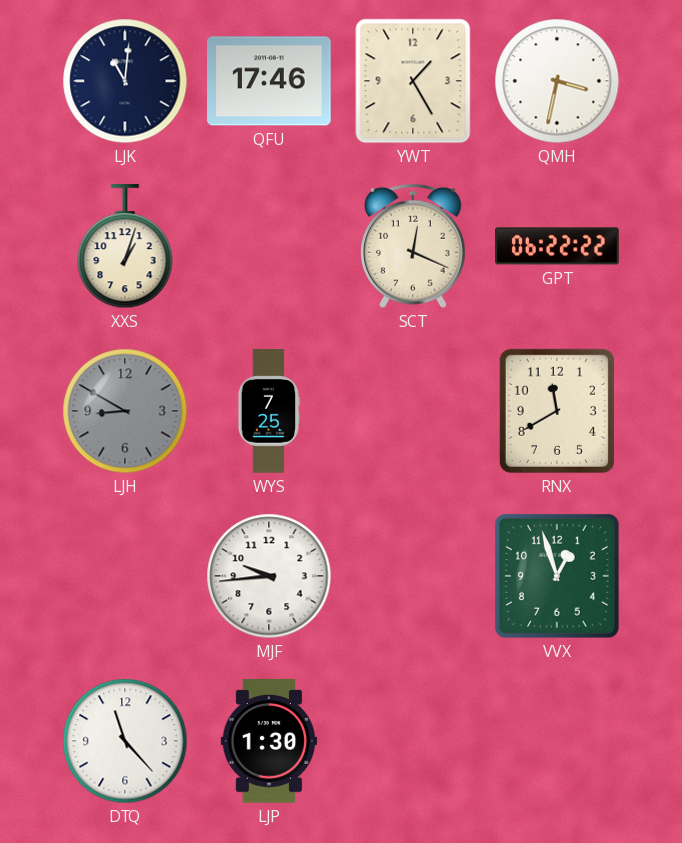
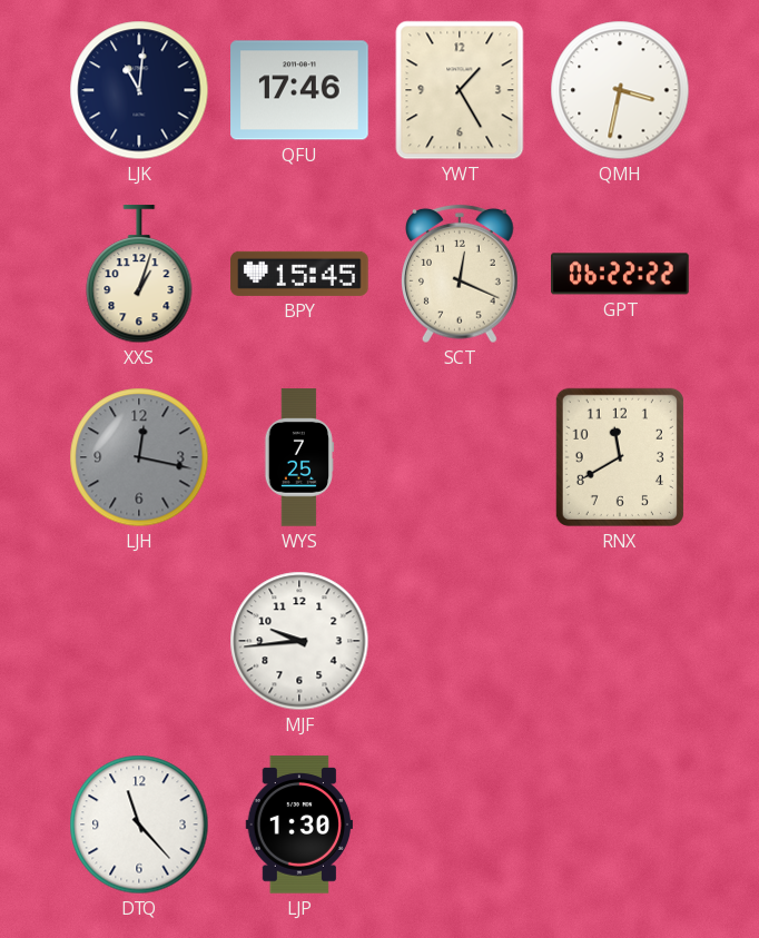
BPY: none -> 15:45 (299, 274)
LJH: 8:50 -> 12:17 (139, 457)
VVX: 12:57 -> none (557, 576)
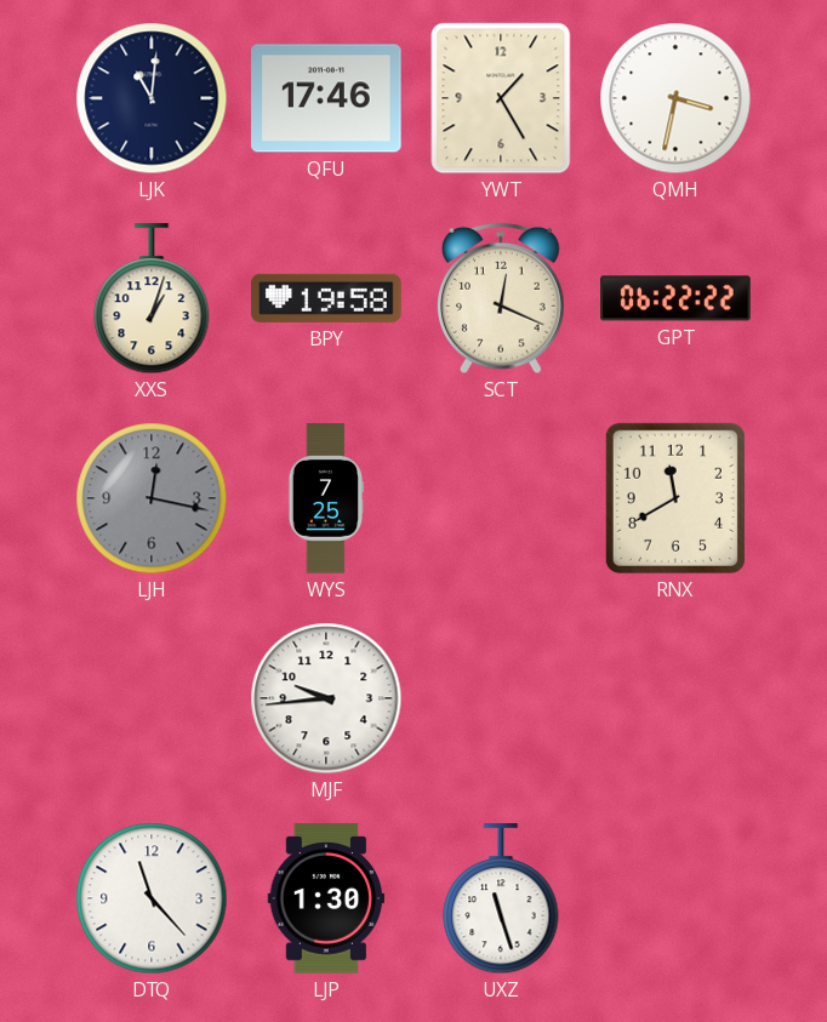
BPY: 15:45 -> 19:58 (326, 298)
UXZ: none -> 11:27 (501, 900)
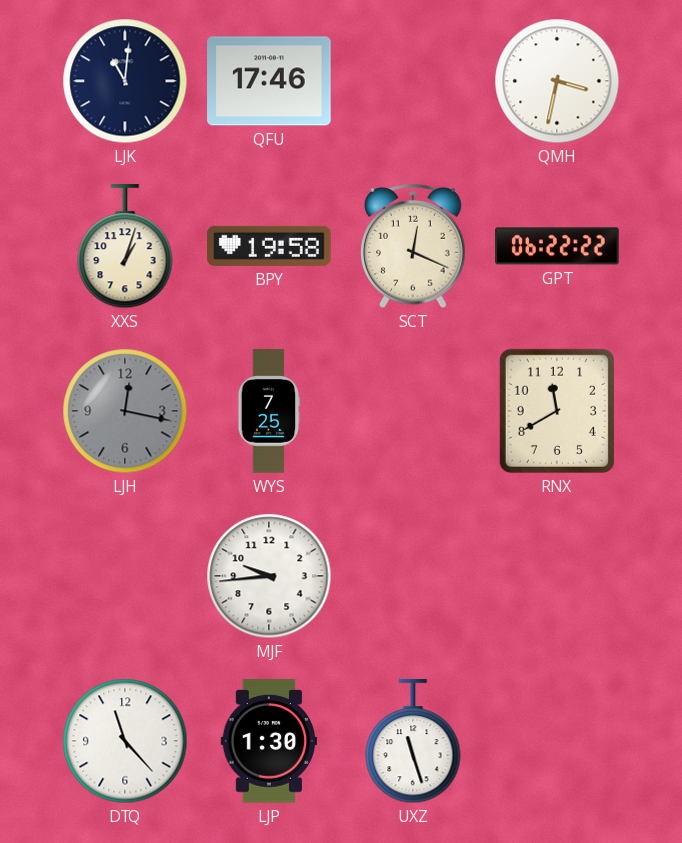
YWT: 1:25 -> none (501, 98)
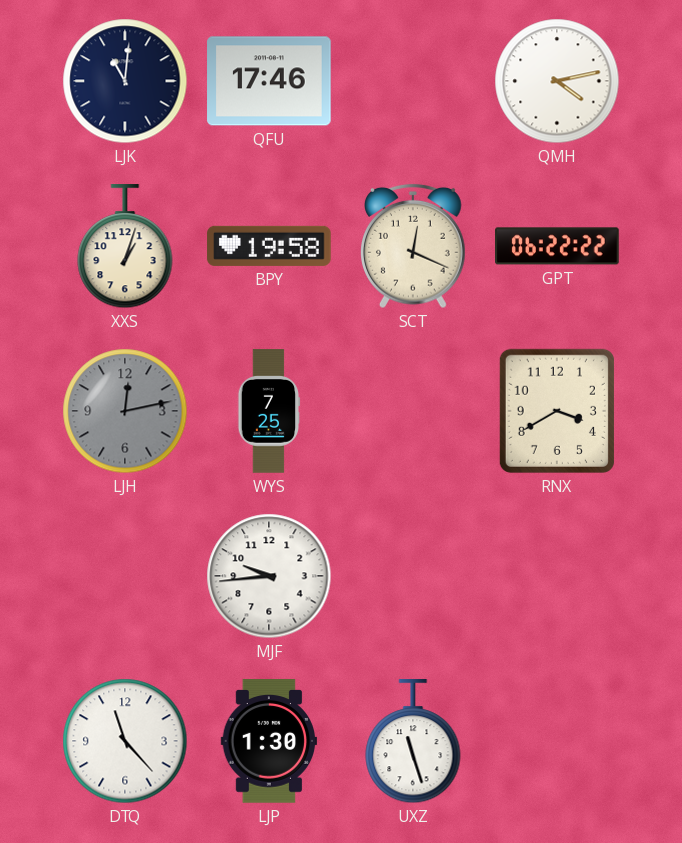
QMH: 3:32 -> 4:13 (557, 81)
LJH: 12:17 -> 12:13 (125, 411)
RNX: 11:40 -> 3:40 (557, 411)
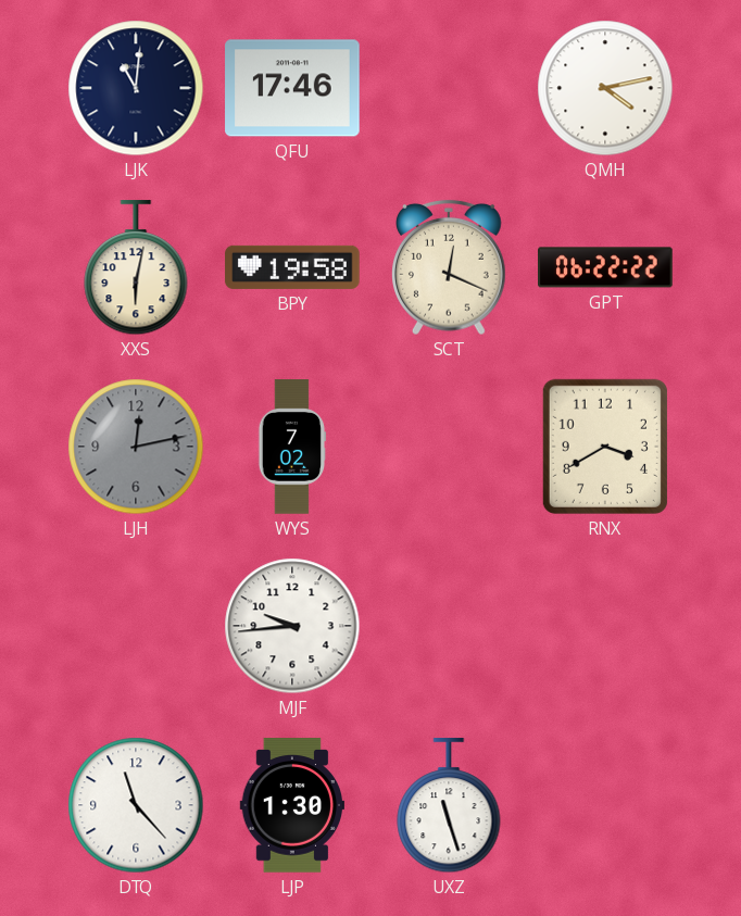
XXS: 1:03 -> 6:02 (136, 268)
WYS: 7:25 -> 7:02 (292, 447)
